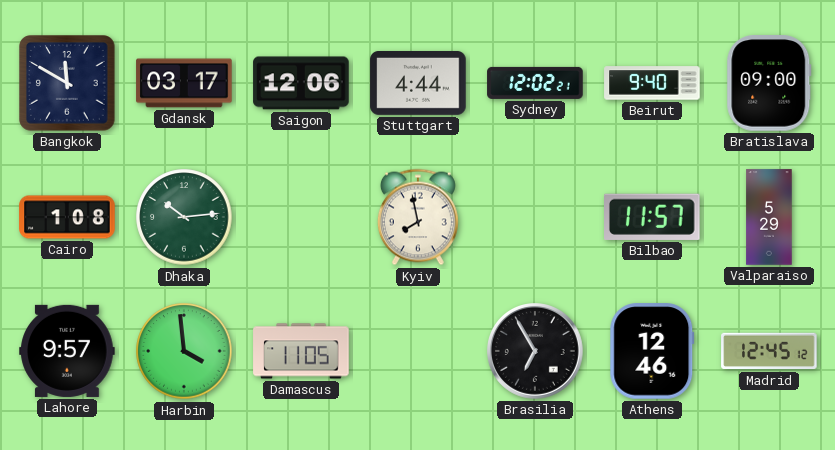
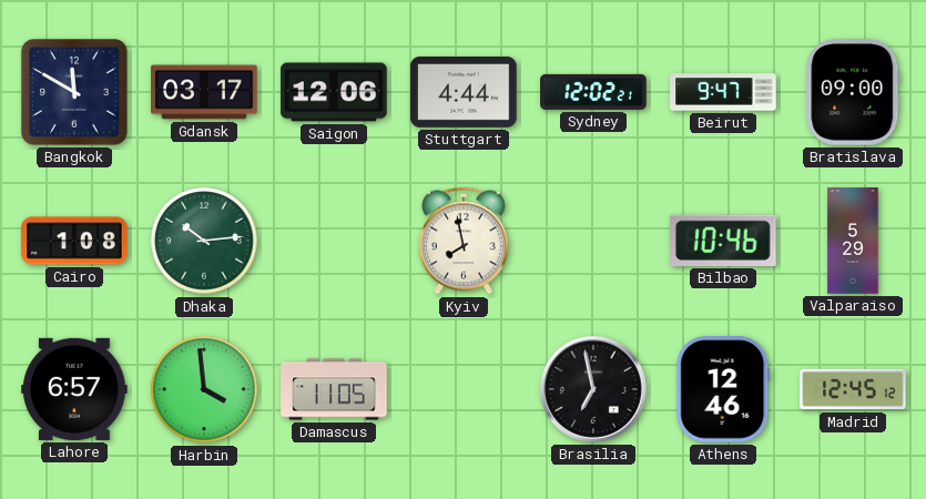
Beirut: 9:40 -> 9:47 (723, 92)
Bilbao: 11:57 -> 10:46 (724, 241)
Lahore: 9:57 -> 6:57 (74, 389)
Brasilia: 6:55 -> 6:58 (594, 390)
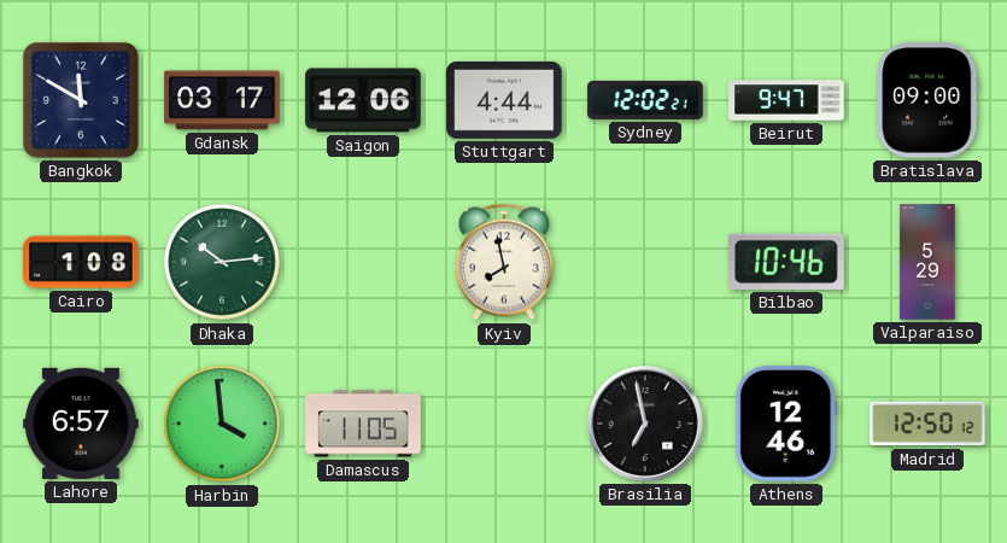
Madrid: 12:45 -> 12:50 (927, 424)
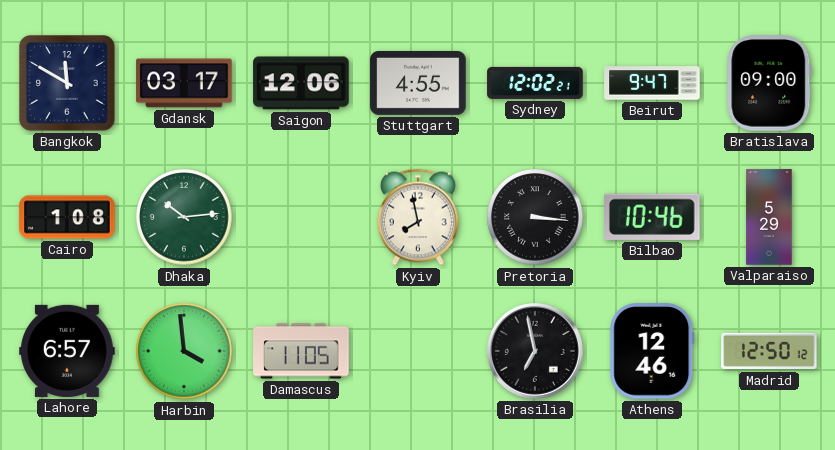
Stuttgart: 4:44 -> 4:55 (418, 83)
Pretoria: none -> 3:16 (535, 217)
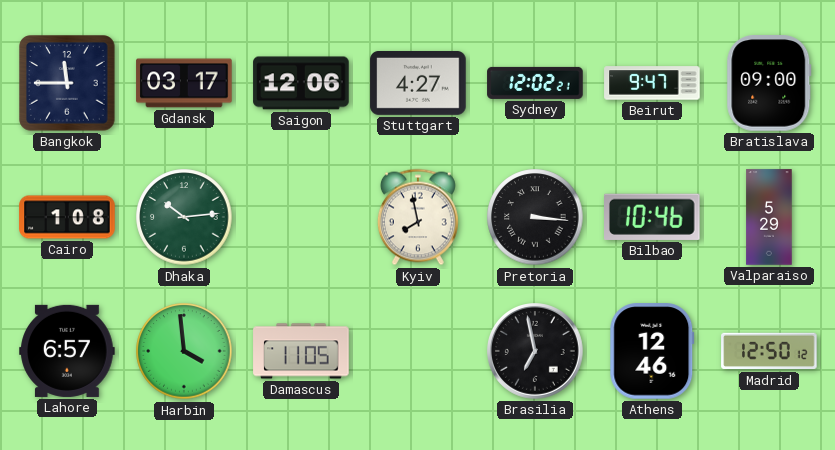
Bangkok: 11:50 -> 11:45 (67, 83)
Stuttgart: 4:55 -> 4:27 (418, 83)
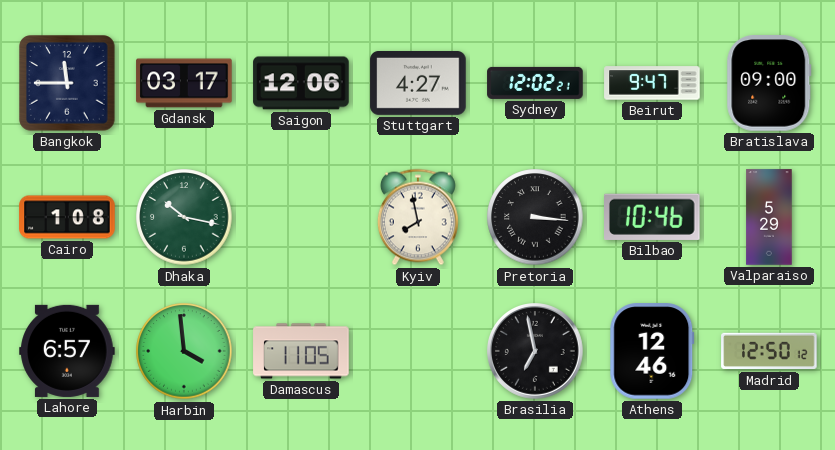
Dhaka: 10:14 -> 10:17 (184, 217)
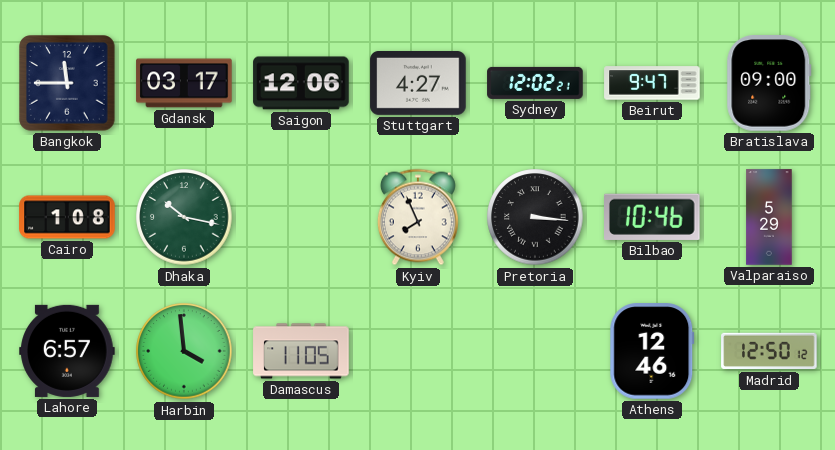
Kyiv: 7:58 -> 7:56 (418, 217)
Brasilia: 6:58 -> none (536, 352)
